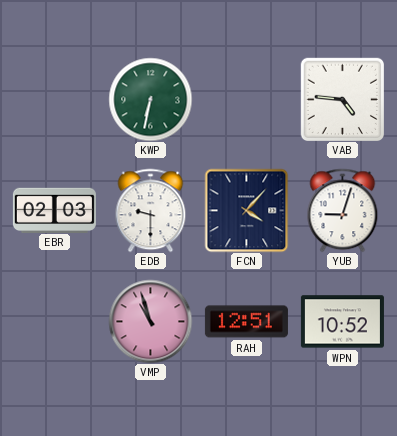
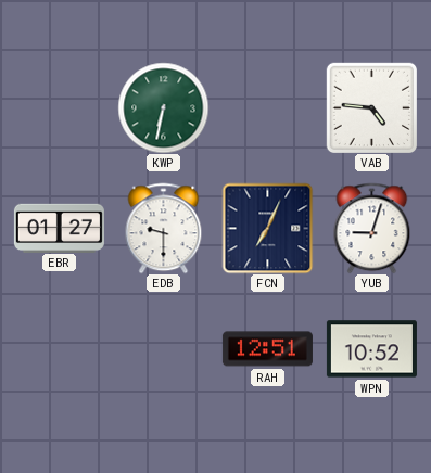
EBR: 02:03 -> 01:27 (59, 228)
FCN: 4:07 -> 7:04 (267, 228)
VMP: 10:57 -> none (150, 321)
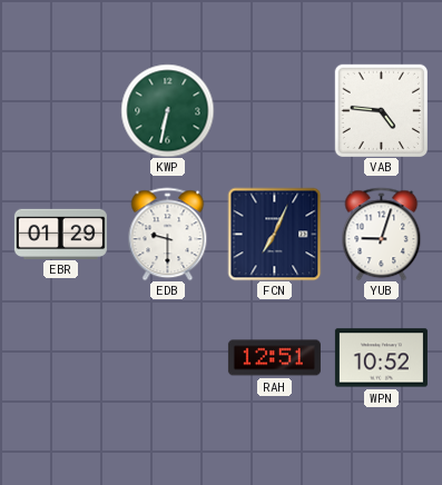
EBR: 01:27 -> 01:29 (60, 234)
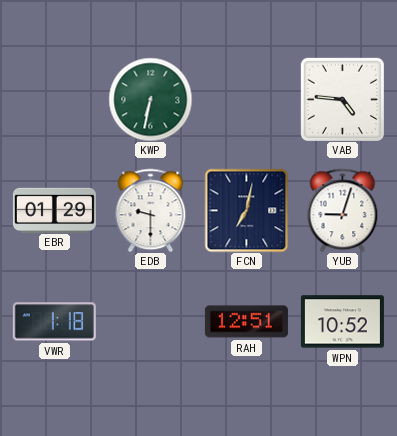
FCN: 7:04 -> 7:02 (246, 210)
VWR: none -> 1:18 (54, 322)
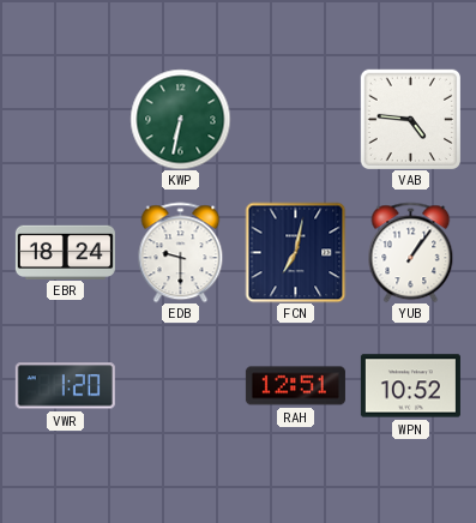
EBR: 01:29 -> 18:24 (65, 252)
YUB: 9:03 -> 1:06 (411, 252)
VWR: 1:18 -> 1:20 (65, 386)
